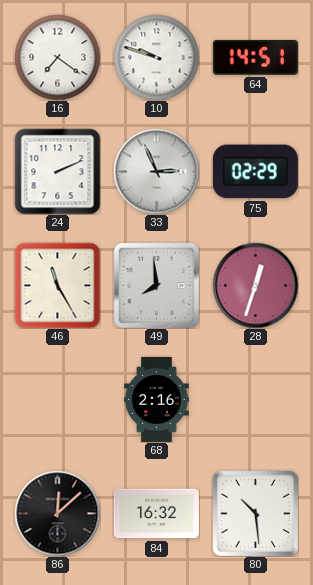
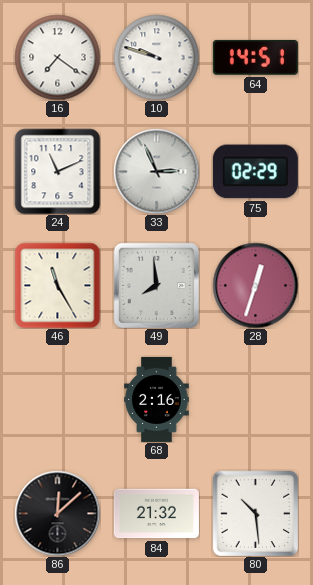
24: 2:11 -> 11:11 (57, 171)
84: 16:32 -> 21:32 (156, 514)
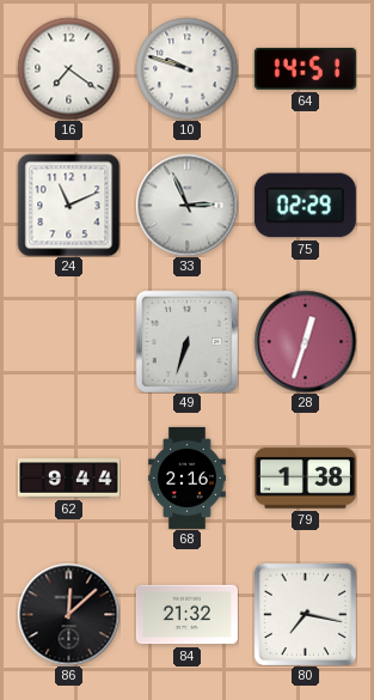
46: 11:25 -> none (57, 285)
49: 7:59 -> 6:33 (186, 341)
62: none -> 9:44 (68, 479)
79: none -> 1:38 (305, 479)
80: 10:29 -> 7:17 (305, 614)
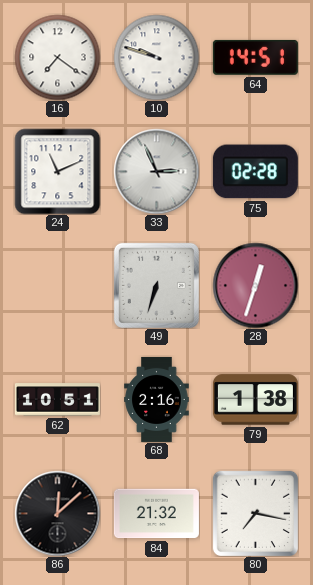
75: 02:29 -> 02:28 (255, 172)
62: 9:44 -> 10:51 (57, 400)
